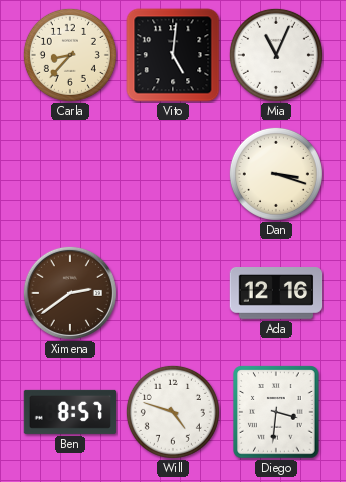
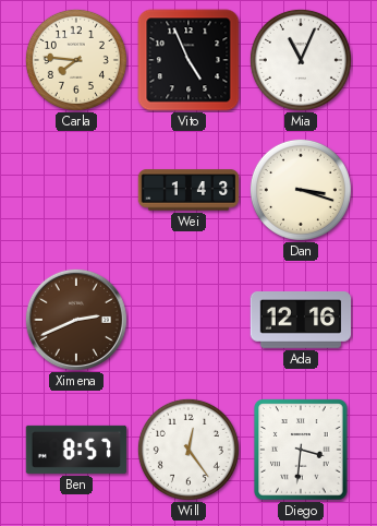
Carla: 8:37 -> 7:46 (76, 60)
Vito: 5:01 -> 4:56 (188, 60)
Wei: none -> 1:43 (188, 190)
Ximena: 2:39 -> 2:41 (76, 320)
Will: 4:48 -> 12:24 (188, 450)
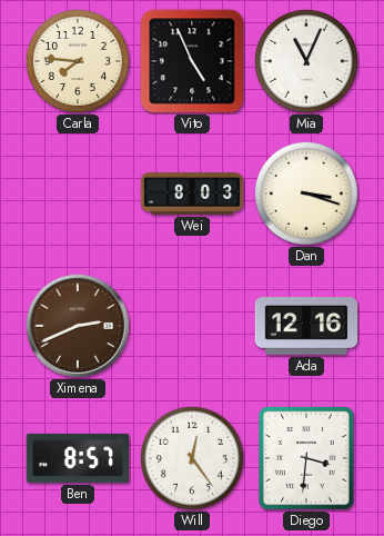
Wei: 1:43 -> 8:03 (192, 193)
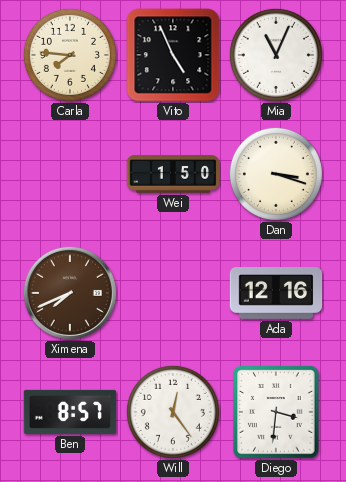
Wei: 8:03 -> 1:50 (173, 174)
Ximena: 2:41 -> 7:41 (70, 293)
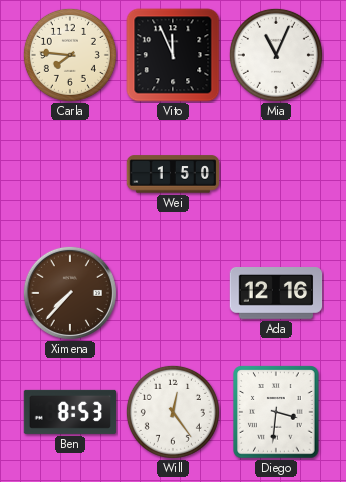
Vito: 4:56 -> 11:56 (173, 55)
Dan: 3:18 -> none (276, 174)
Ximena: 7:41 -> 7:37 (70, 293)
Ben: 8:57 -> 8:53 (70, 412)
